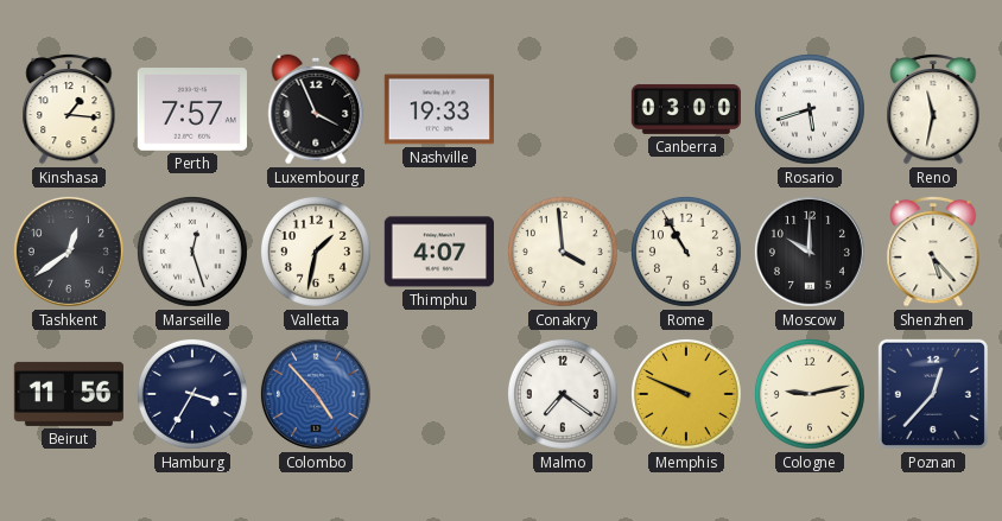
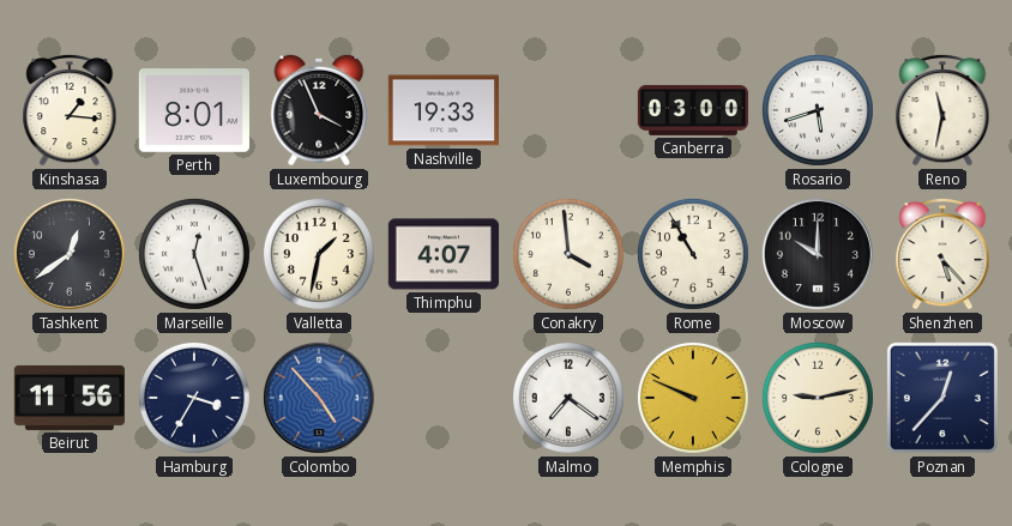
Perth: 7:57 -> 8:01 (194, 111)
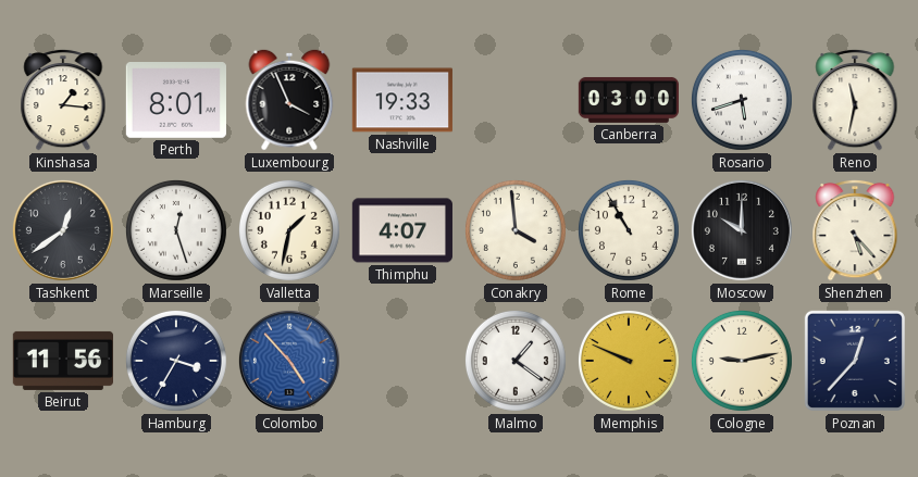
Malmo: 7:21 -> 1:21 (516, 361)
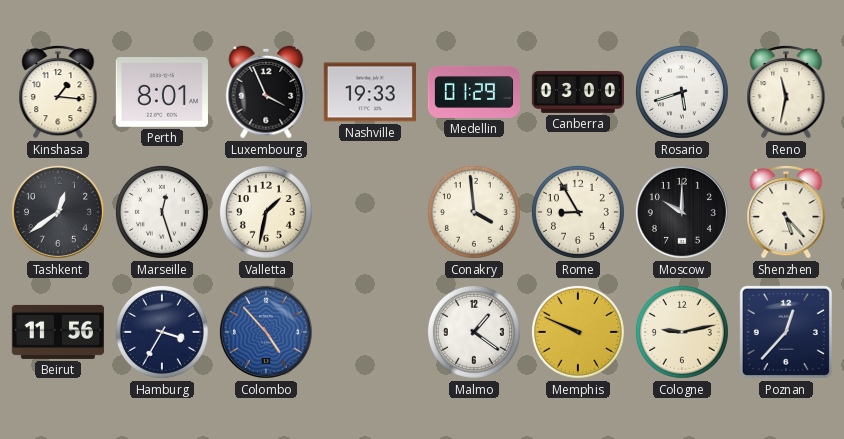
Medellin: none -> 01:29 (473, 92)
Thimphu: 4:07 -> none (401, 230)
Rome: 10:55 -> 8:55 (578, 212)
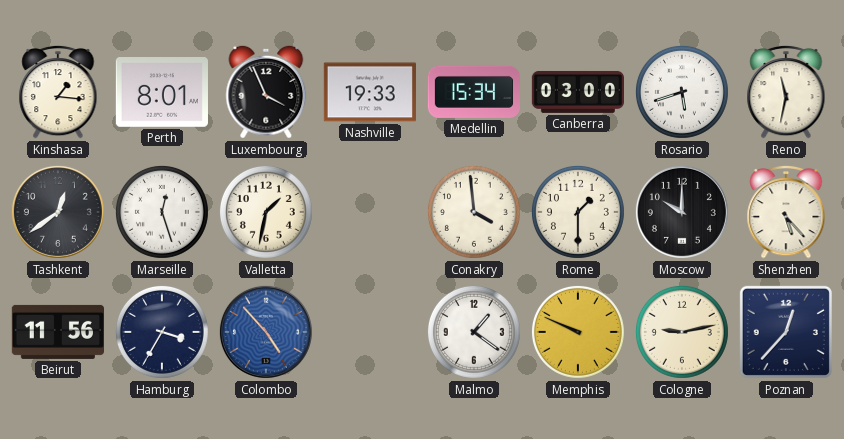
Medellin: 01:29 -> 15:34 (473, 92)
Rome: 8:55 -> 1:30 (578, 212)
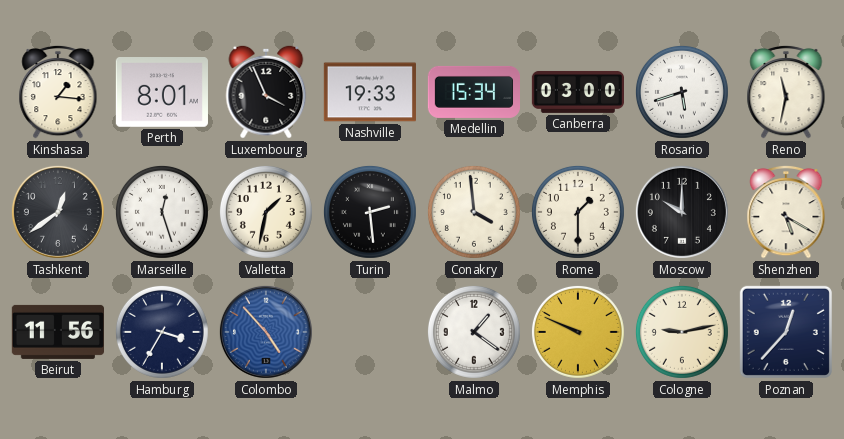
Turin: none -> 2:29 (370, 212)
Shenzhen: 5:23 -> 5:20 (786, 212)
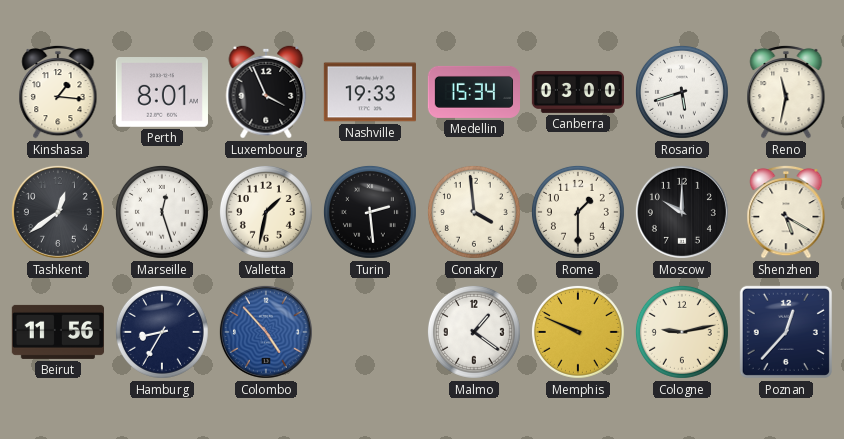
Hamburg: 3:35 -> 8:35 (162, 332)
